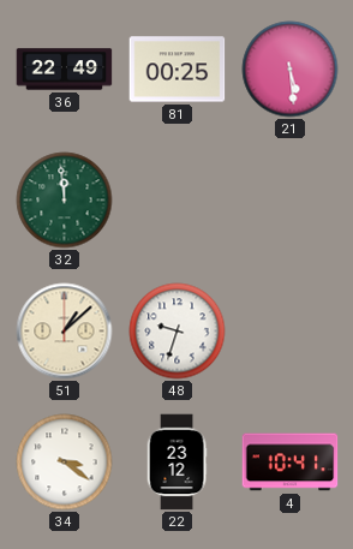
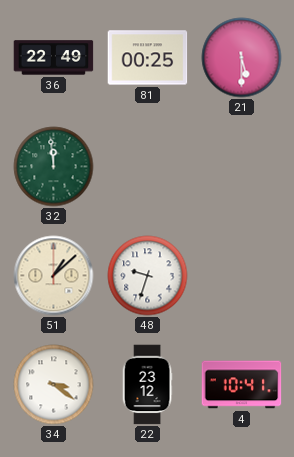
21: 5:29 -> 5:30 (242, 58)
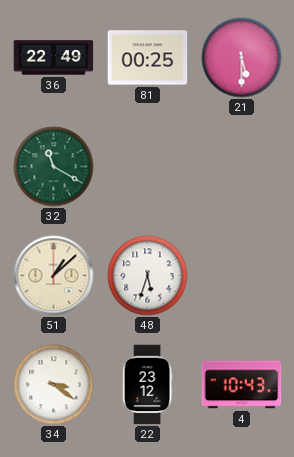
32: 11:59 -> 11:20 (54, 167)
48: 9:33 -> 5:33 (148, 276)
4: 10:41 -> 10:43 (242, 385)
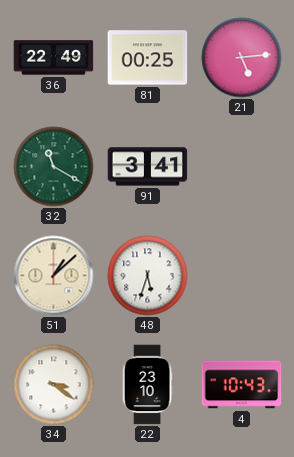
21: 5:30 -> 5:14 (242, 58)
91: none -> 3:41 (148, 167)
22: 23:12 -> 23:10 (147, 385)
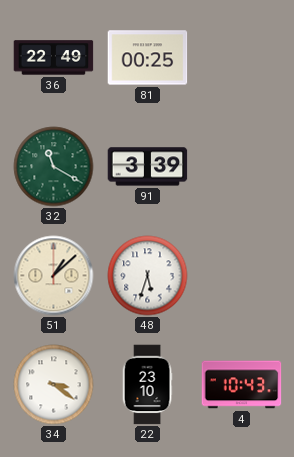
21: 5:14 -> none (242, 58)
91: 3:41 -> 3:39 (148, 167)
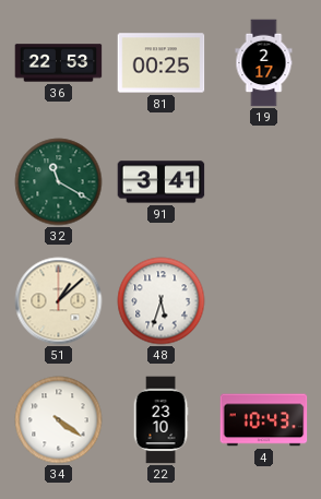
36: 22:49 -> 22:53 (59, 63)
19: none -> 2:17 (264, 63)
91: 3:39 -> 3:41 (162, 182)
34: 3:21 -> 4:21 (59, 420)
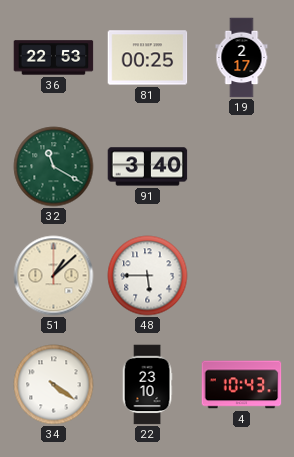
91: 3:41 -> 3:40 (148, 167)
48: 5:33 -> 5:45 (148, 276)
